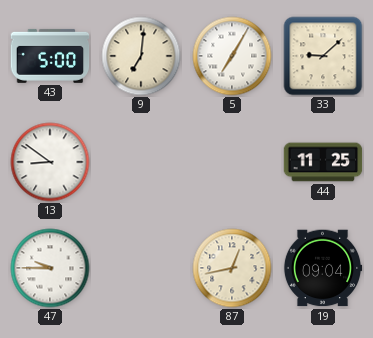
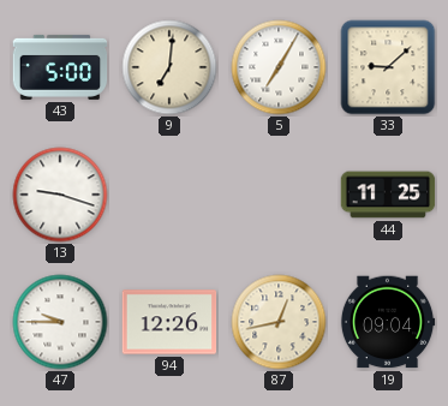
13: 8:51 -> 9:18 (60, 195)
94: none -> 12:26 (169, 322)
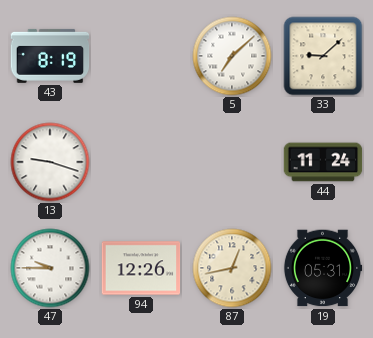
43: 5:00 -> 8:19 (50, 56)
9: 7:01 -> none (169, 67)
5: 7:05 -> 7:08 (232, 56)
44: 11:25 -> 11:24 (323, 162)
19: 09:04 -> 05:31 (323, 268)
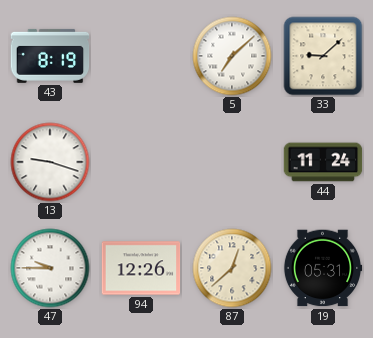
87: 12:43 -> 12:38 (232, 268)
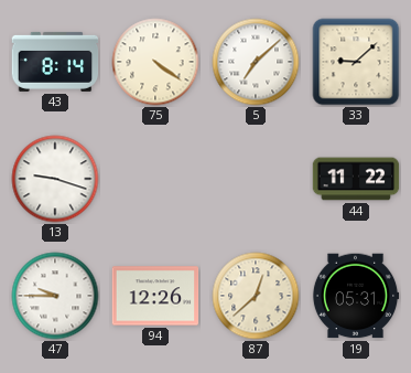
43: 8:19 -> 8:14 (55, 62)
75: none -> 4:21 (155, 62)
44: 11:24 -> 11:22 (356, 179)
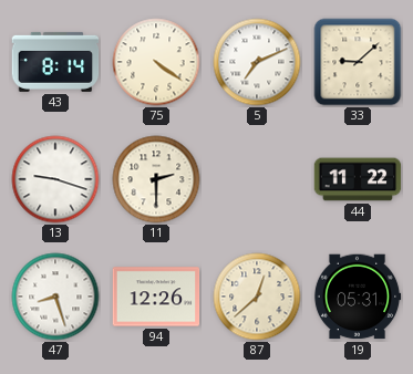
5: 7:08 -> 7:11 (257, 62)
11: none -> 2:30 (156, 179)
47: 9:45 -> 8:27 (55, 297)
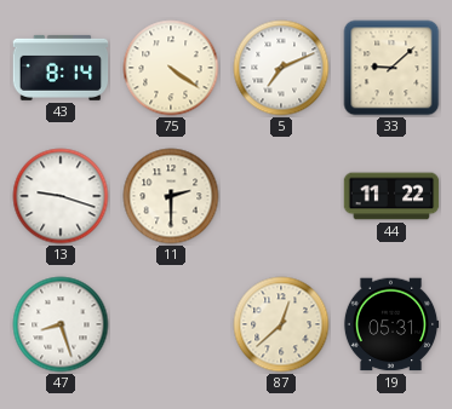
94: 12:26 -> none (156, 297)
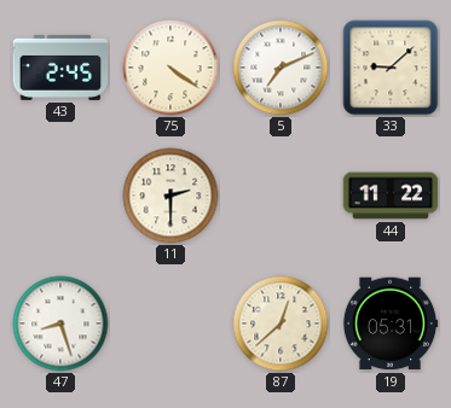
43: 8:14 -> 2:45 (60, 68)
13: 9:18 -> none (61, 196)
